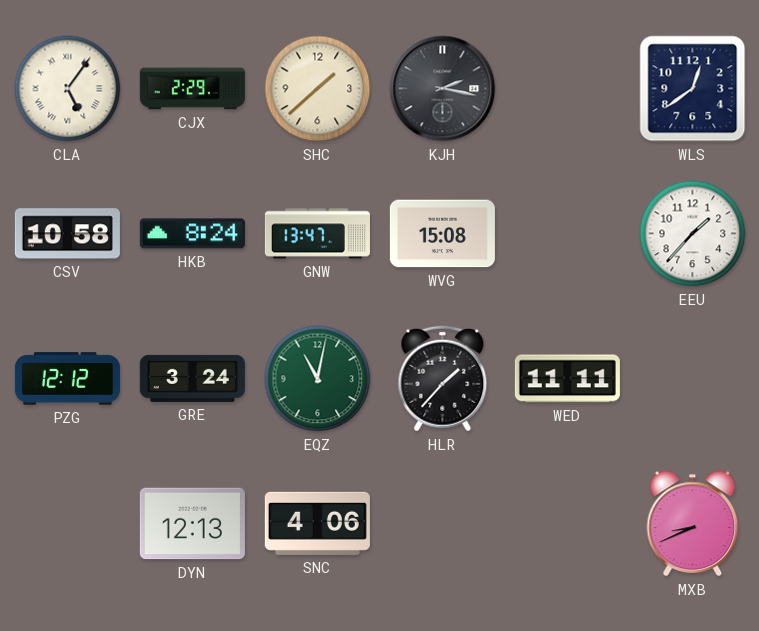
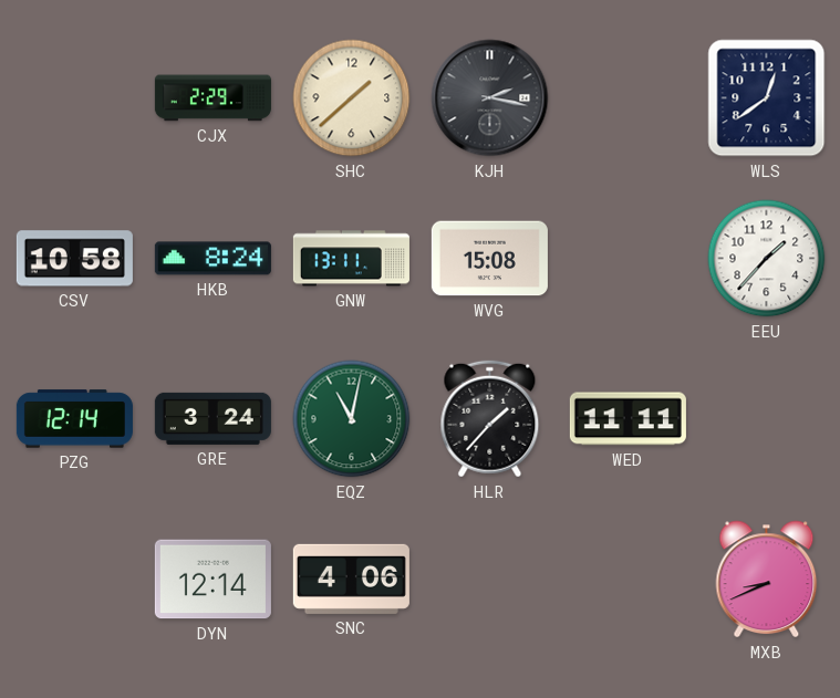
CLA: 5:06 -> none (68, 89)
GNW: 13:47 -> 13:11 (351, 259)
PZG: 12:12 -> 12:14 (74, 419)
DYN: 12:13 -> 12:14 (212, 580)
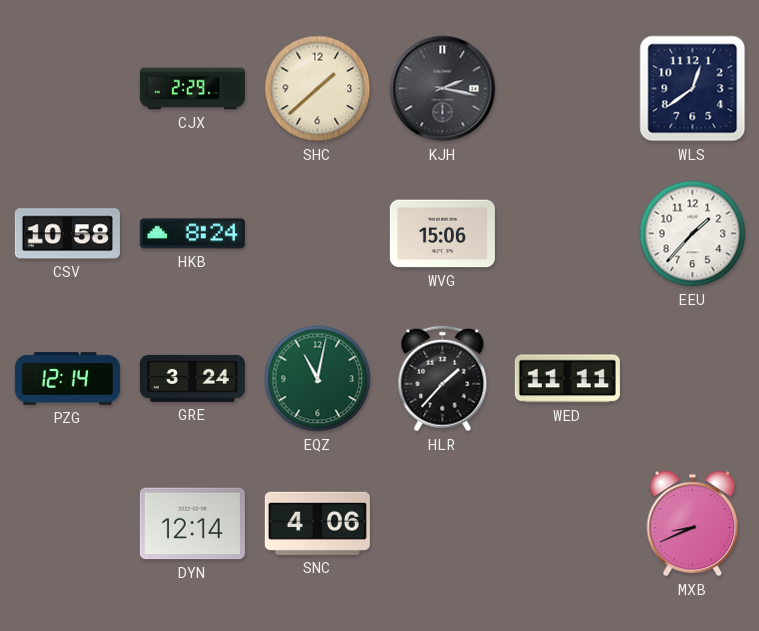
GNW: 13:11 -> none (351, 259)
WVG: 15:08 -> 15:06 (442, 234)
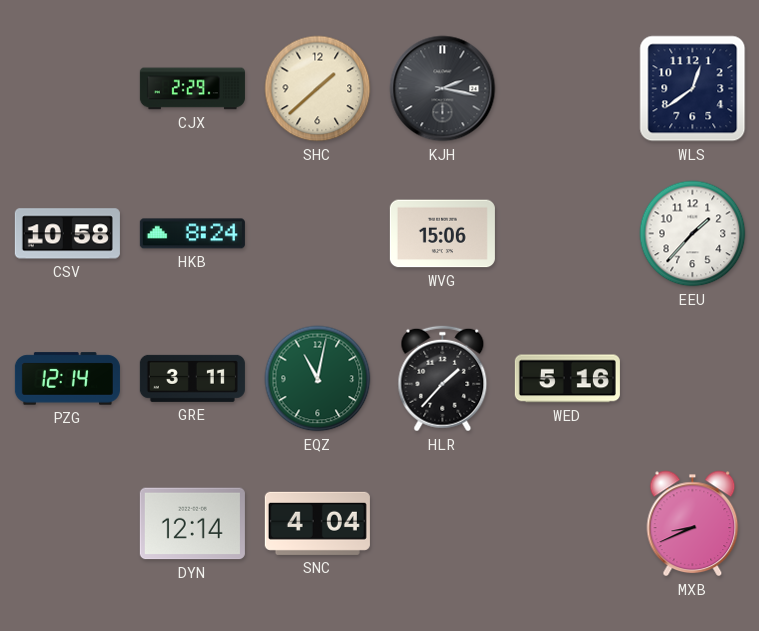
GRE: 3:24 -> 3:11 (192, 378)
WED: 11:11 -> 5:16 (567, 379)
SNC: 4:06 -> 4:04 (317, 523)
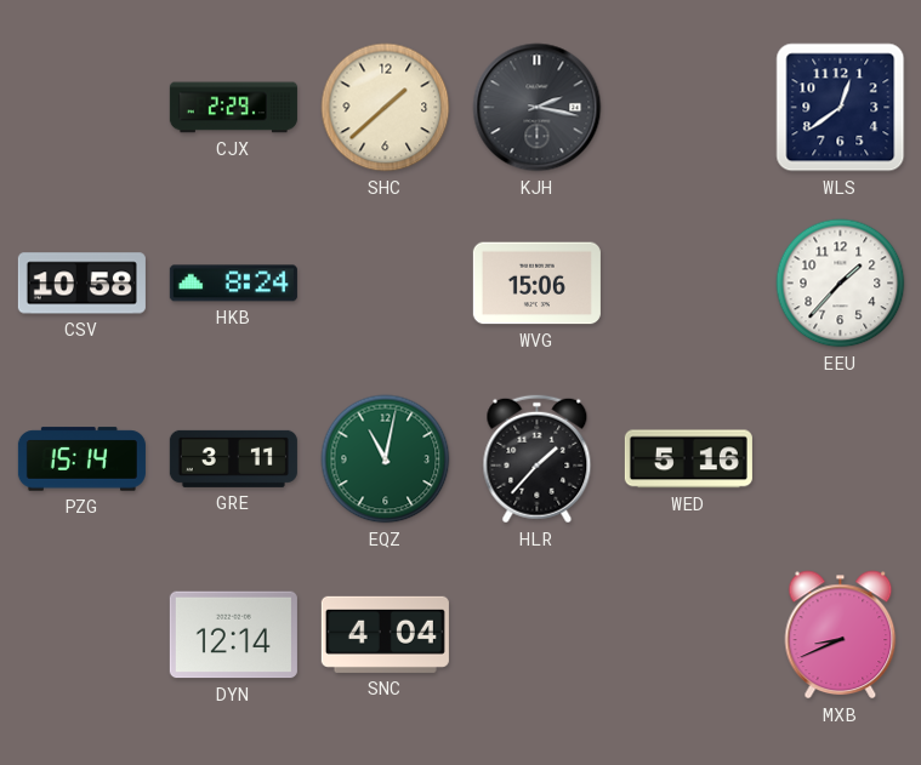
PZG: 12:14 -> 15:14 (81, 459)
